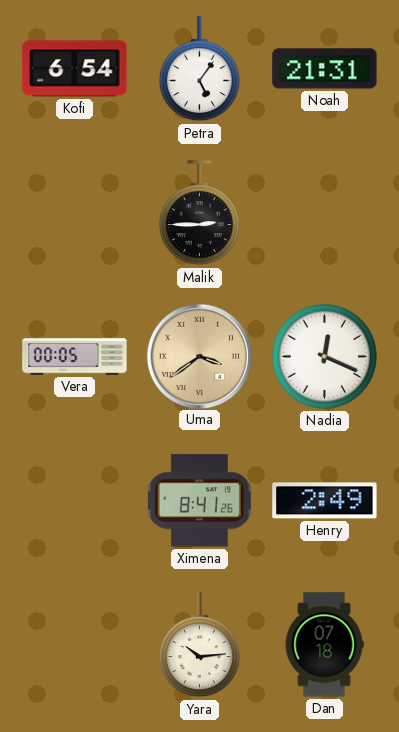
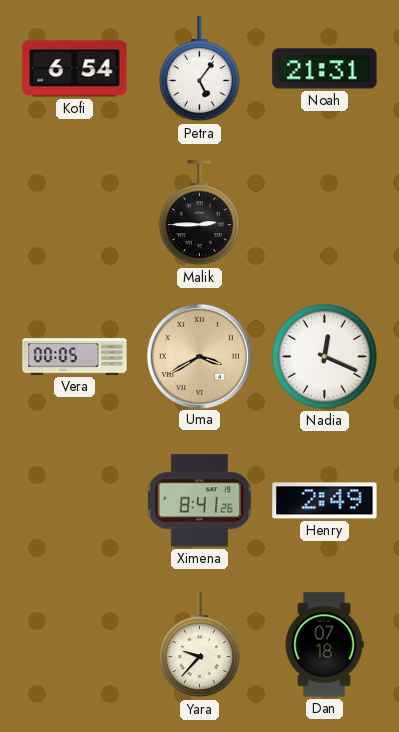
Uma: 3:39 -> 3:40 (199, 356)
Yara: 10:14 -> 9:37 (199, 645)
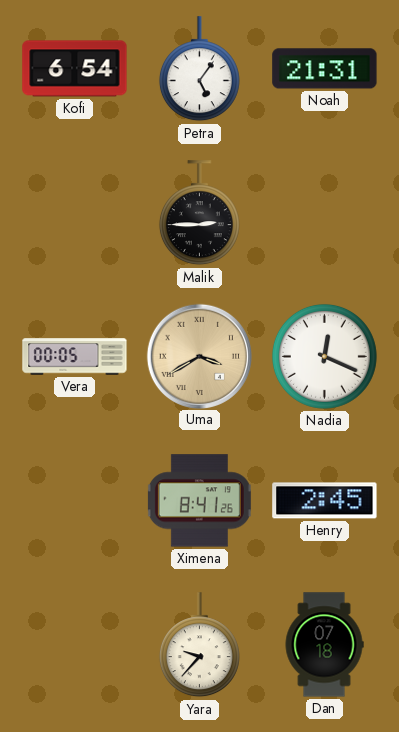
Henry: 2:49 -> 2:45 (325, 501)
